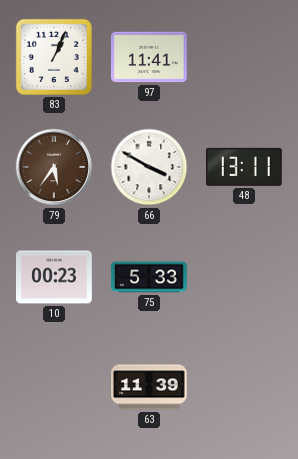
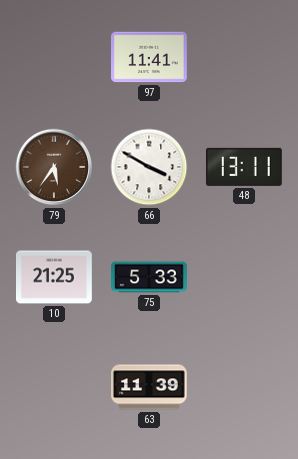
83: 1:04 -> none (54, 57)
10: 00:23 -> 21:25 (55, 277)
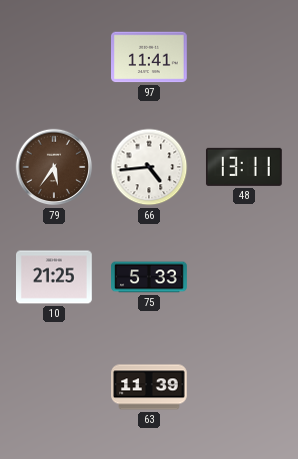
66: 3:50 -> 4:44 (149, 167)
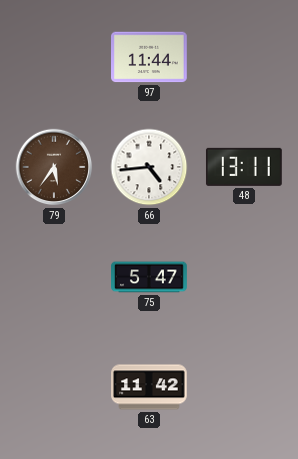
97: 11:41 -> 11:44 (150, 57)
10: 21:25 -> none (55, 277)
75: 5:33 -> 5:47 (149, 277)
63: 11:39 -> 11:42 (149, 387)
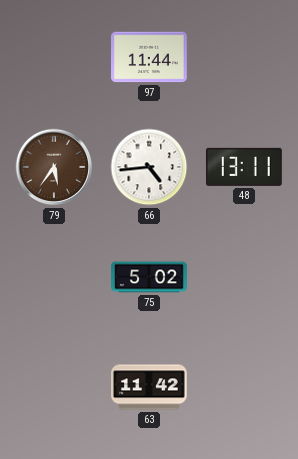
75: 5:47 -> 5:02 (149, 277)
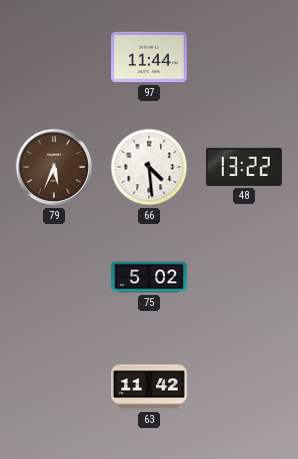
79: 5:36 -> 5:34 (54, 167)
66: 4:44 -> 4:29 (149, 167)
48: 13:11 -> 13:22 (244, 167)
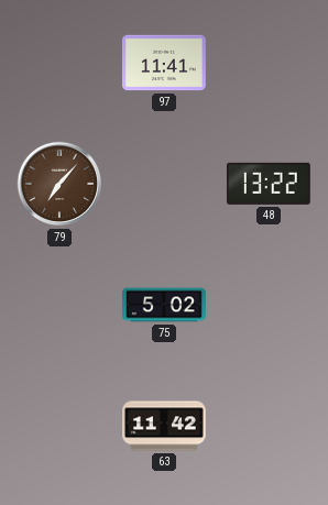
97: 11:44 -> 11:41 (165, 63)
79: 5:34 -> 7:07 (59, 184)
66: 4:29 -> none (149, 167)
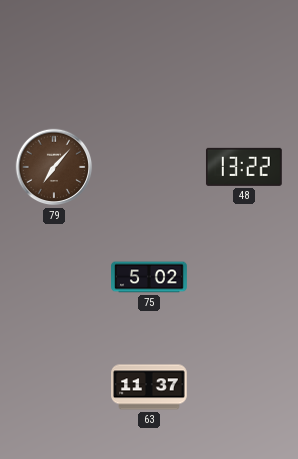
97: 11:41 -> none (165, 63)
63: 11:42 -> 11:37 (149, 387)
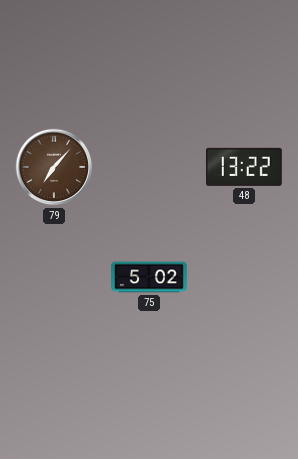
63: 11:37 -> none (149, 387)
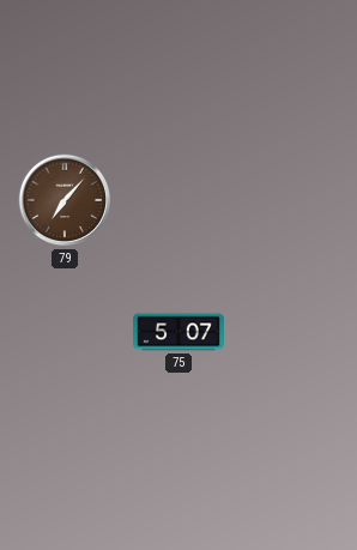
48: 13:22 -> none (244, 167)
75: 5:02 -> 5:07 (179, 332)
